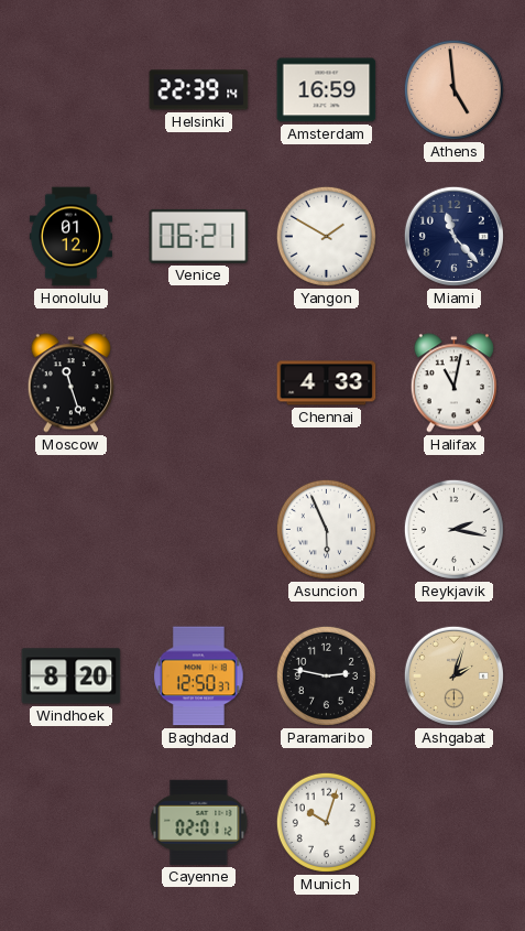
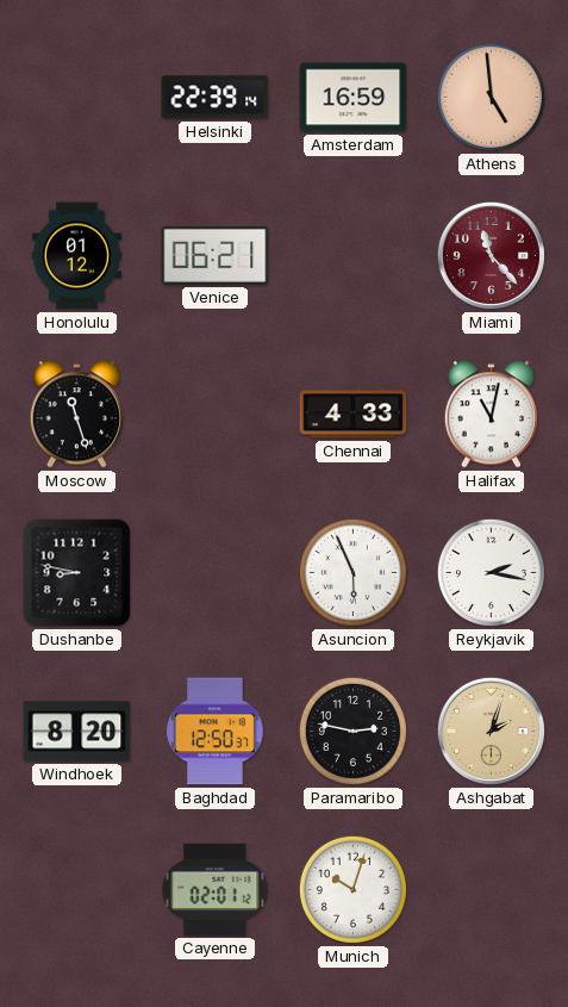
Yangon: 1:50 -> none (326, 236)
Miami dial: navy -> burgundy (491, 255)
Dushanbe: none -> 8:47 (77, 573)
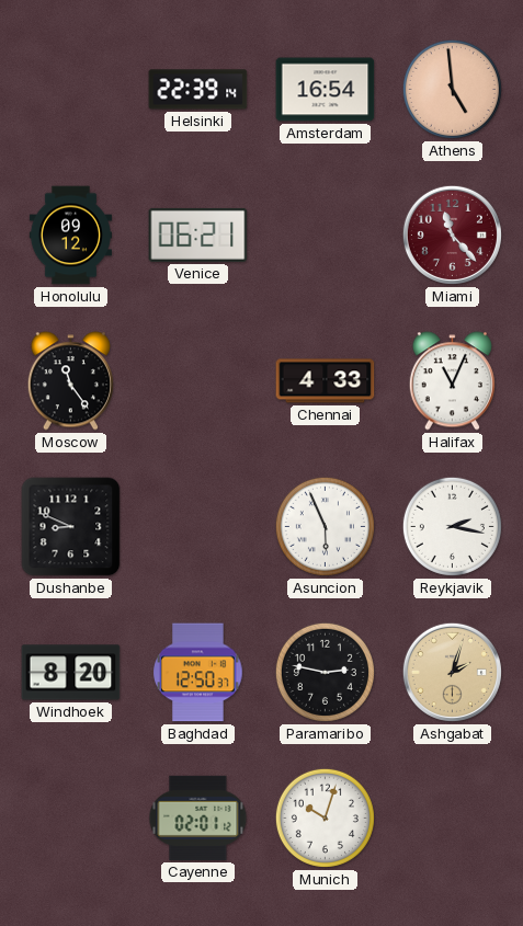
Amsterdam: 16:59 -> 16:54 (326, 90)
Honolulu: 01:12 -> 09:12 (70, 236)
Moscow: 11:27 -> 11:24 (70, 381)
Halifax: 11:02 -> 11:04 (452, 381)
Dushanbe: 8:47 -> 8:49 (71, 527)
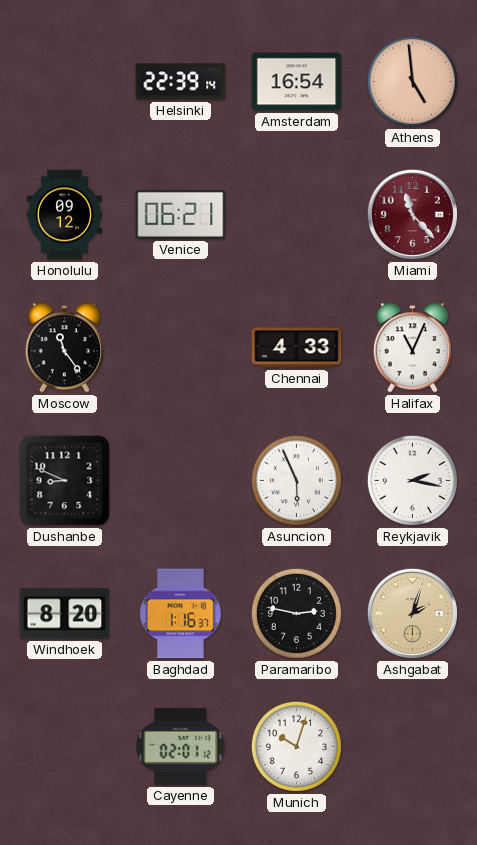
Baghdad: 12:50 -> 1:16 (181, 614)
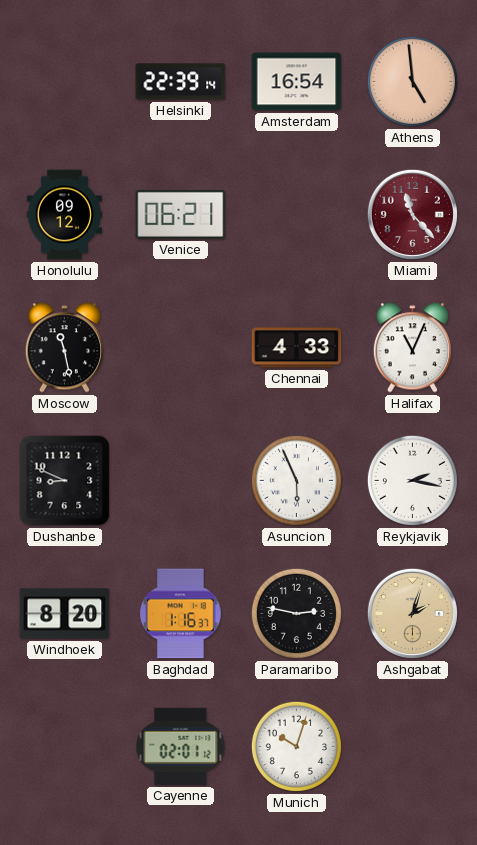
Moscow: 11:24 -> 11:28 (64, 348)
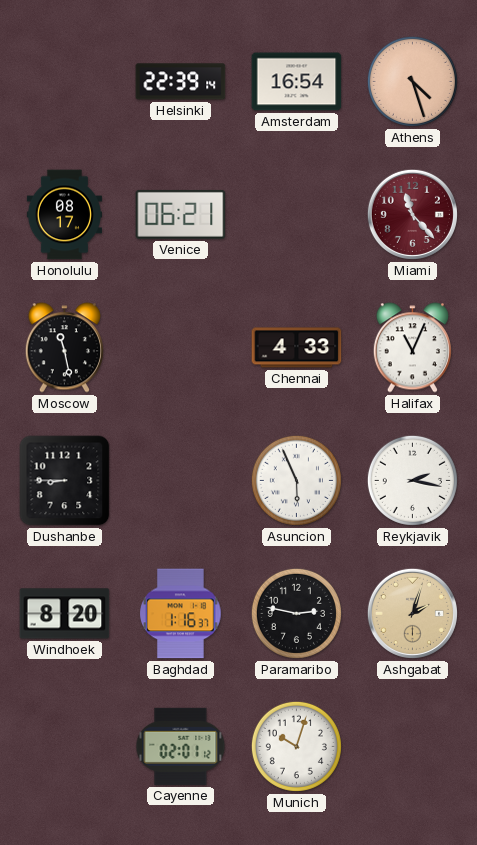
Athens: 4:59 -> 4:27 (412, 81)
Honolulu: 09:12 -> 08:17 (64, 215)
Dushanbe: 8:49 -> 8:45 (65, 481)
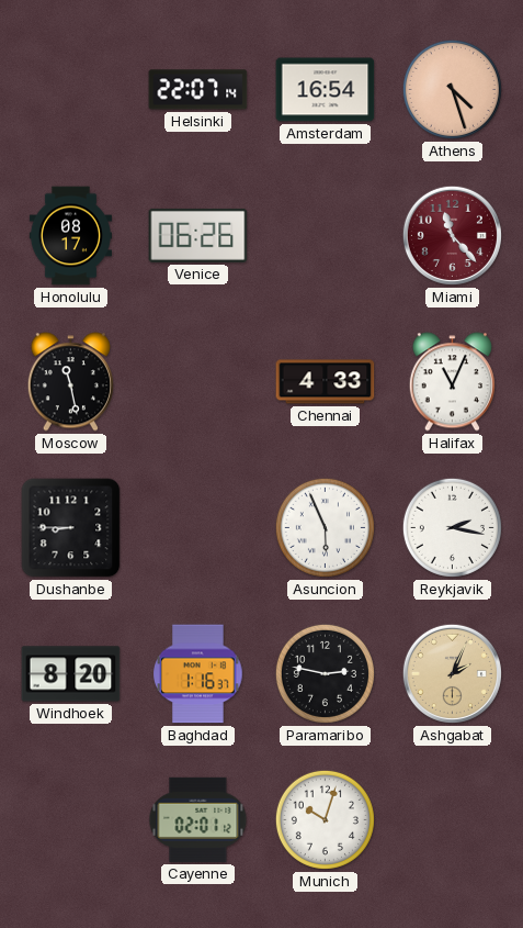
Helsinki: 22:39 -> 22:07 (198, 90)
Venice: 06:21 -> 06:26 (198, 235)
Ashgabat: 2:03 -> 2:04 (452, 673)
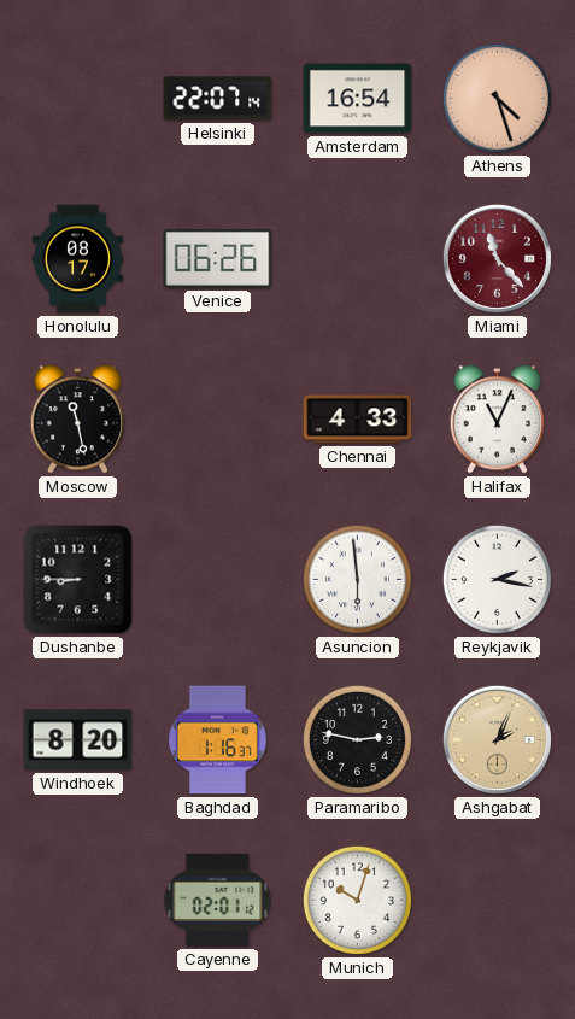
Asuncion: 5:56 -> 5:59 (357, 579)
